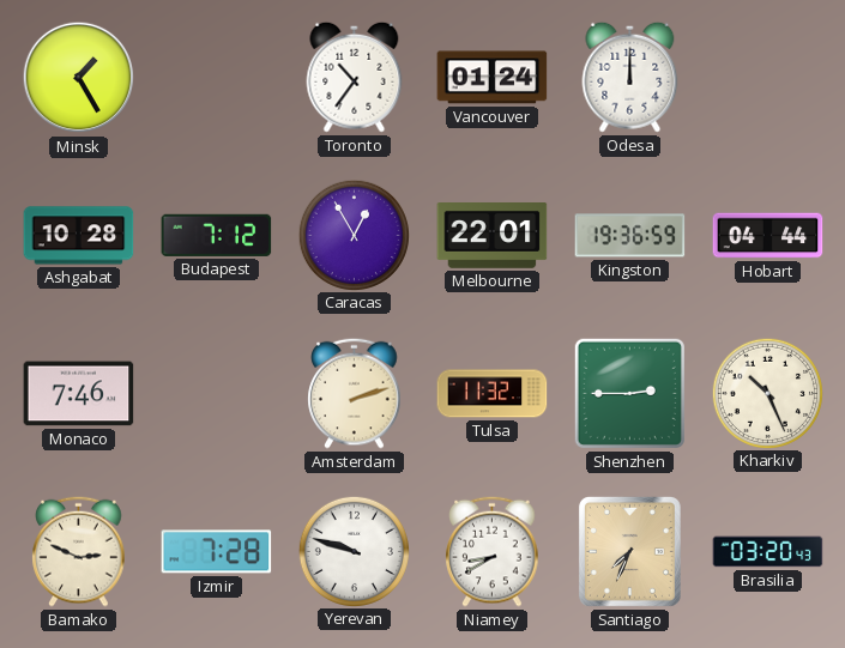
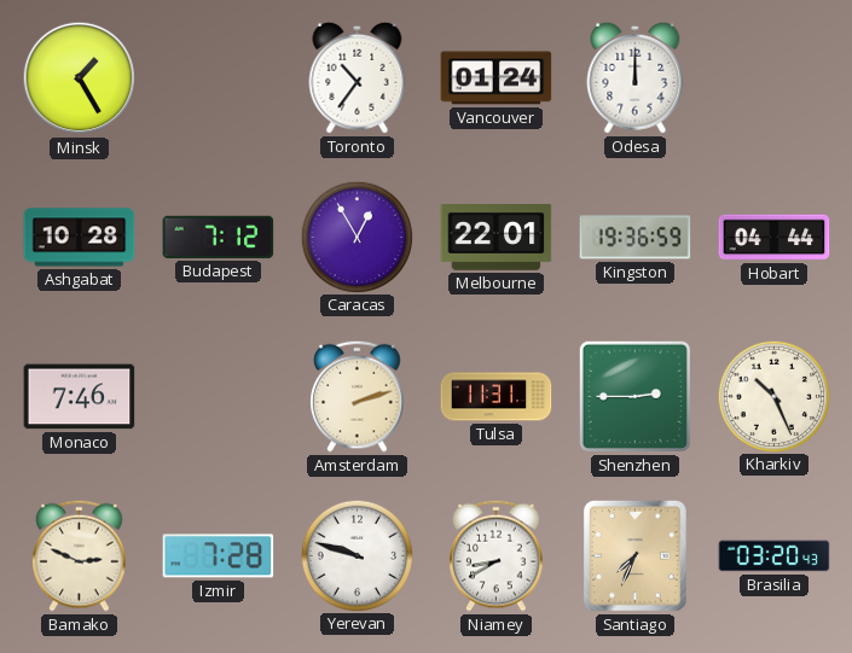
Tulsa: 11:32 -> 11:31 (497, 397)
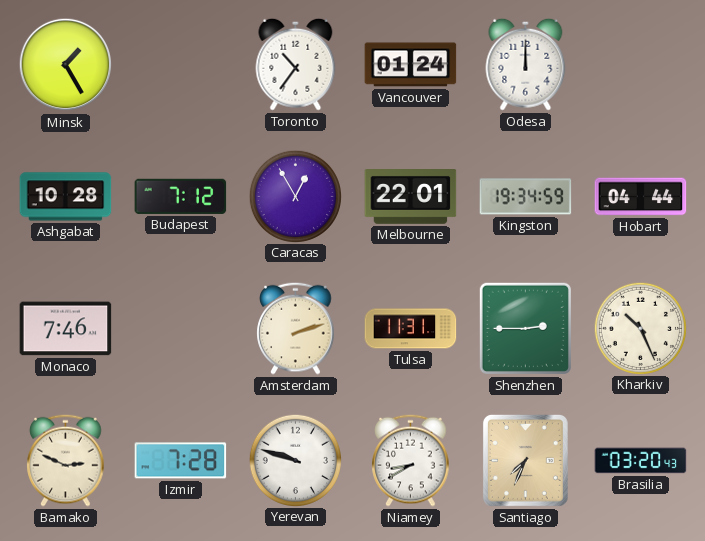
Kingston: 19:36 -> 19:34 (526, 197)
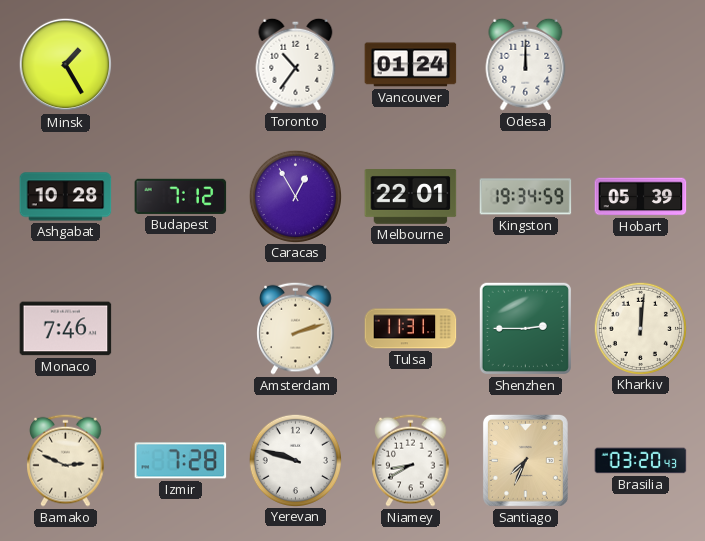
Hobart: 04:44 -> 05:39 (641, 197)
Kharkiv: 10:26 -> 12:01 (640, 328)
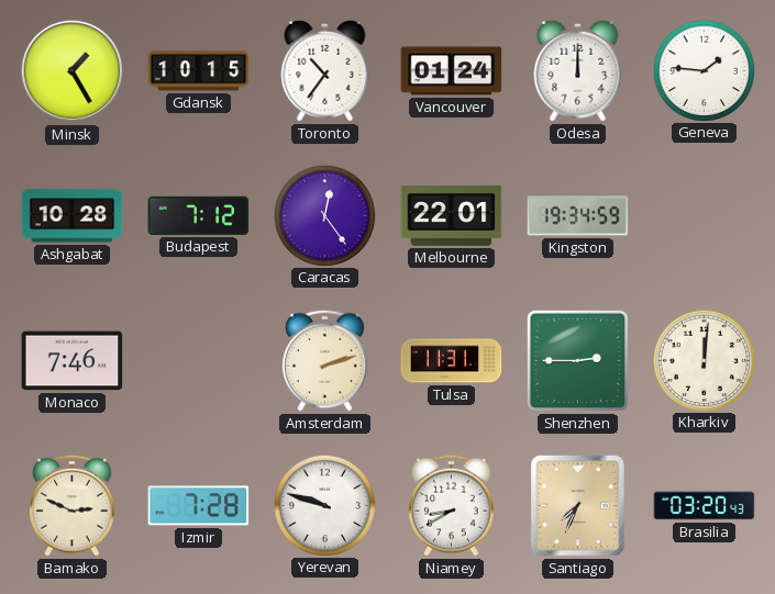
Gdansk: none -> 10:15 (199, 71)
Geneva: none -> 1:46 (704, 70)
Caracas: 12:55 -> 12:24 (324, 215)
Hobart: 05:39 -> none (641, 197)
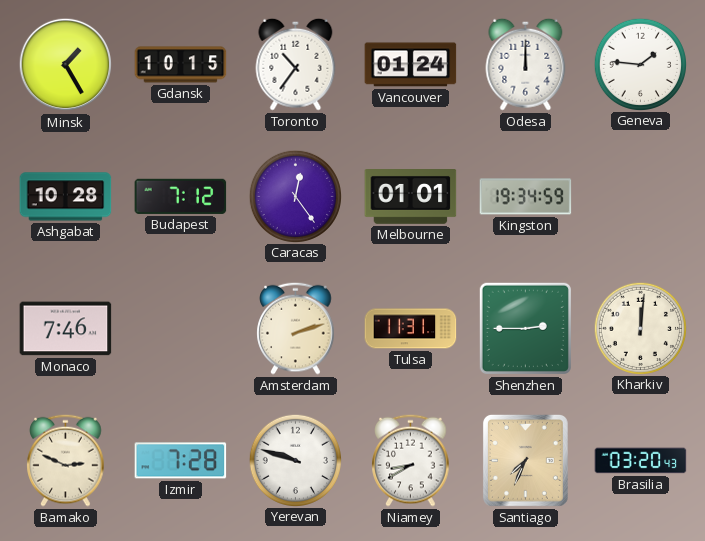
Melbourne: 22:01 -> 01:01 (411, 197)
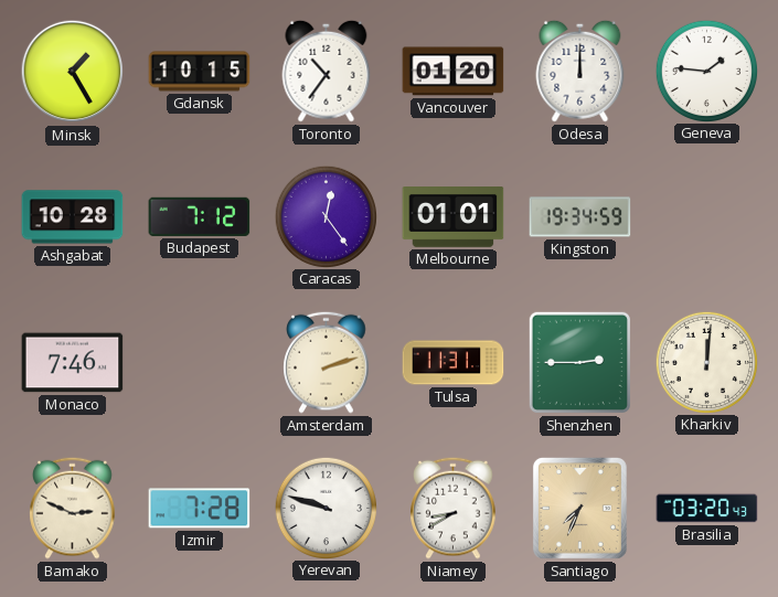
Vancouver: 01:24 -> 01:20 (454, 72)
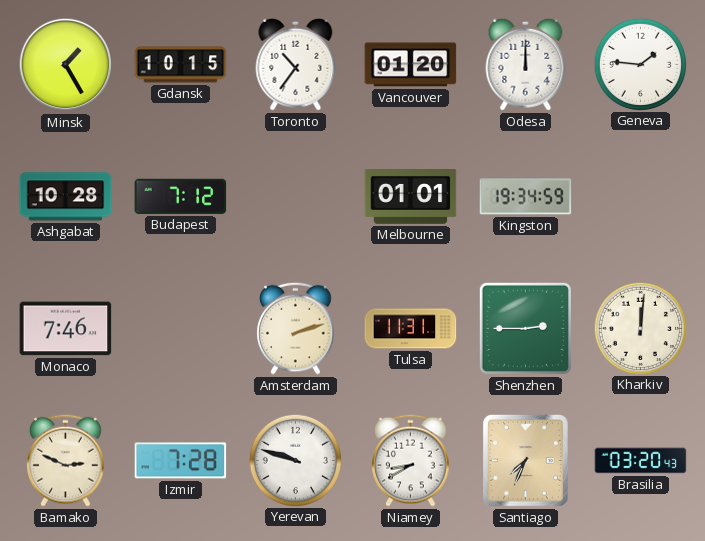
Caracas: 12:24 -> none (326, 216)
